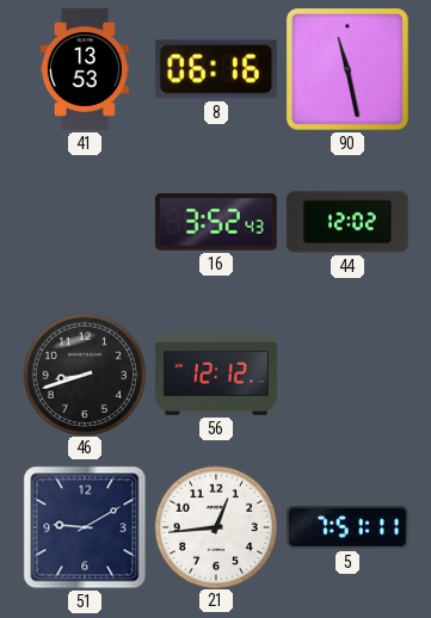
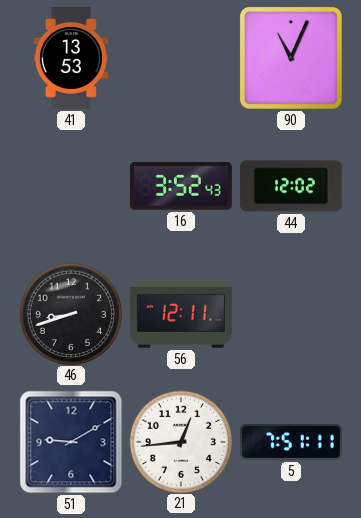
8: 06:16 -> none (216, 69)
90: 11:28 -> 11:04 (291, 58)
56: 12:12 -> 12:11 (181, 314)
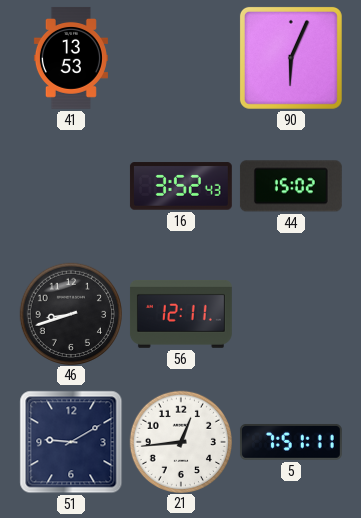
90: 11:04 -> 6:04 (291, 58)
44: 12:02 -> 15:02 (291, 186)
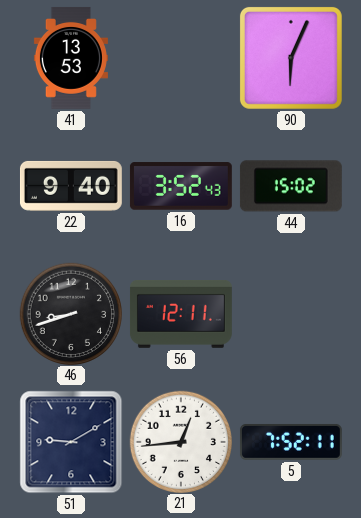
22: none -> 9:40 (71, 186)
5: 7:51 -> 7:52 (291, 442)
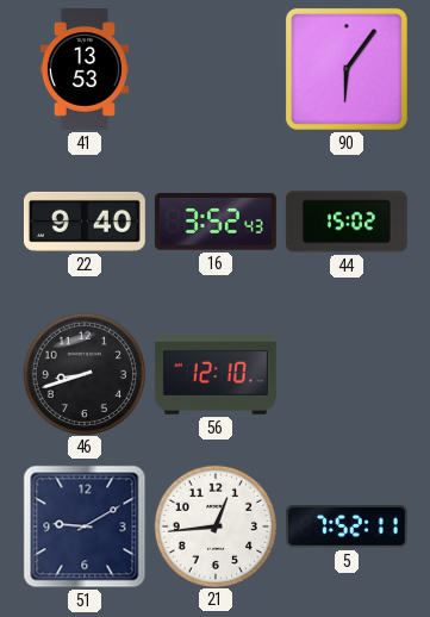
90: 6:04 -> 6:06 (347, 69)
56: 12:11 -> 12:10 (216, 374)
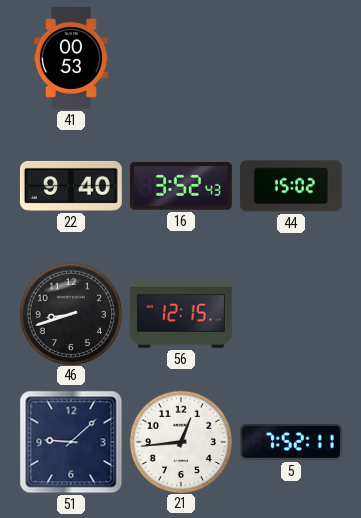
41: 13:53 -> 00:53 (71, 58)
90: 6:06 -> none (347, 69)
56: 12:10 -> 12:15 (181, 314)
51: 9:10 -> 9:08 (71, 442)
